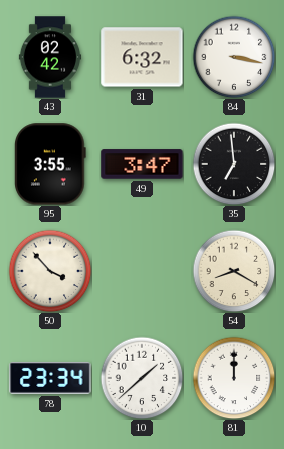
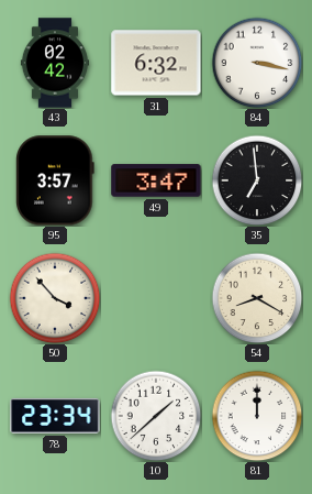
95: 3:55 -> 3:57 (56, 180)
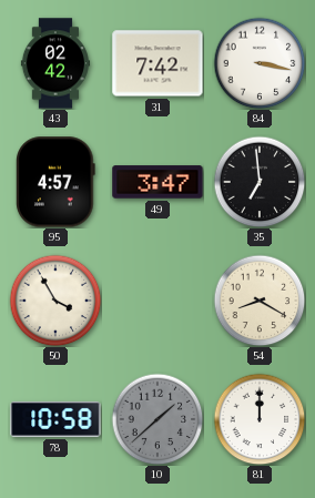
31: 6:32 -> 7:42 (157, 63)
95: 3:57 -> 4:57 (57, 182)
50: 3:53 -> 3:55 (55, 301)
78: 23:34 -> 10:58 (55, 419)
10 dial: white -> grey (157, 419)
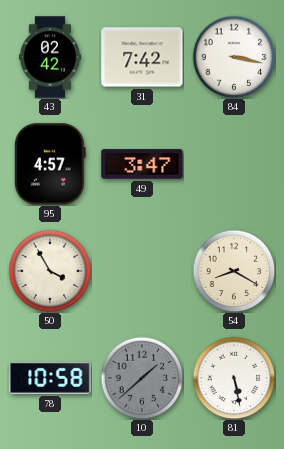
35: 6:59 -> none (260, 182)
81: 12:00 -> 5:28 (234, 378)
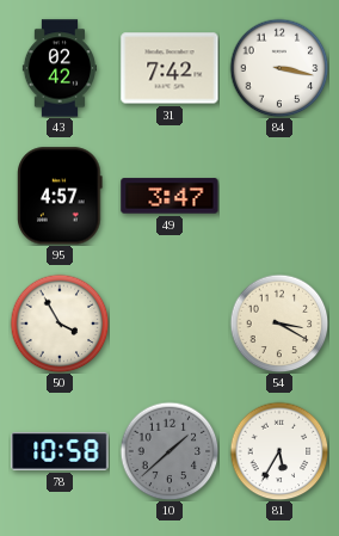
54: 8:20 -> 3:20 (279, 324)
81: 5:28 -> 5:35 (279, 451)
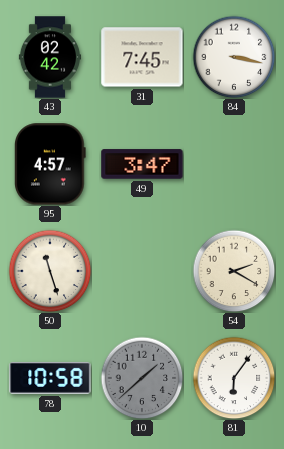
31: 7:42 -> 7:45 (142, 57)
50: 3:55 -> 11:27 (50, 271)
54: 3:20 -> 2:20 (234, 271)
81: 5:35 -> 6:06 (234, 378)
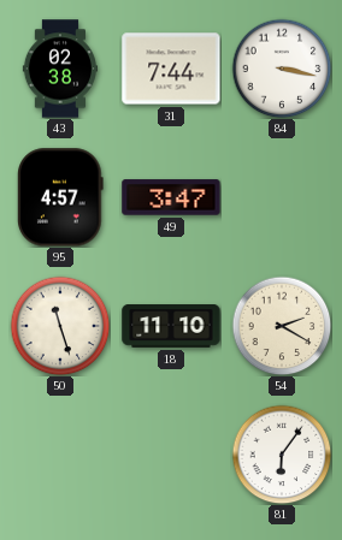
43: 02:42 -> 02:38 (59, 69)
31: 7:45 -> 7:44 (171, 69)
18: none -> 11:10 (171, 327)
78: 10:58 -> none (50, 378)
10: 1:38 -> none (142, 378)
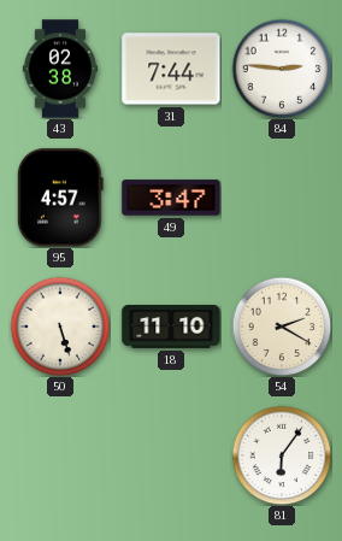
84: 3:17 -> 2:46 (282, 69)
50: 11:27 -> 5:27 (60, 327)
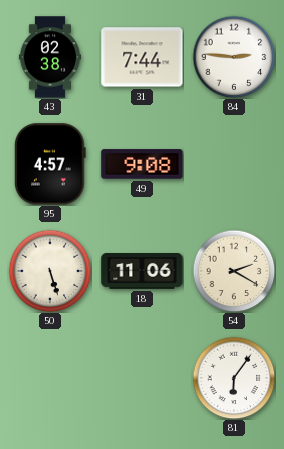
49: 3:47 -> 9:08 (142, 164)
18: 11:10 -> 11:06 (142, 272)
